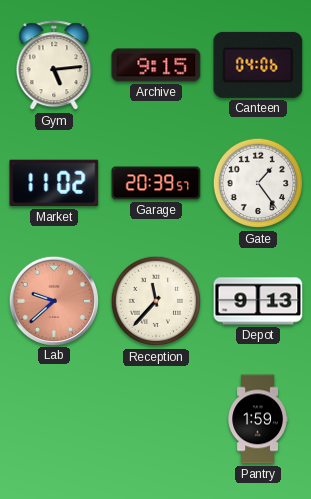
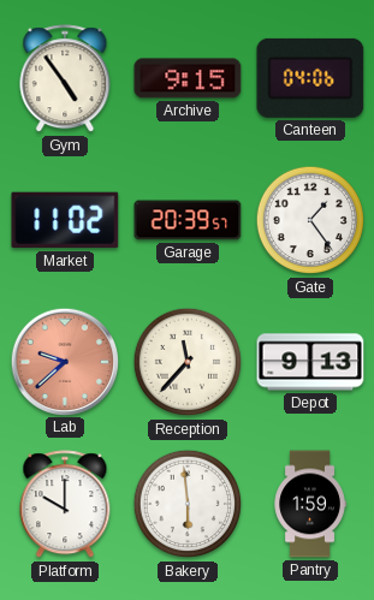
Gym: 5:14 -> 4:54 (65, 79)
Platform: none -> 10:00 (65, 505)
Bakery: none -> 5:59 (186, 504)
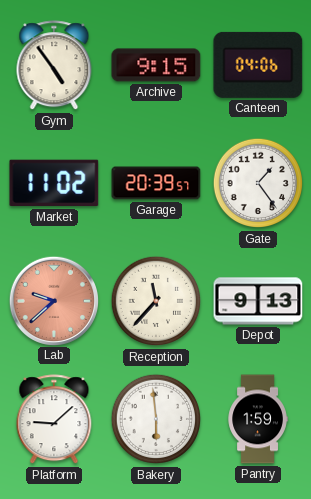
Platform: 10:00 -> 9:08 (54, 420)
